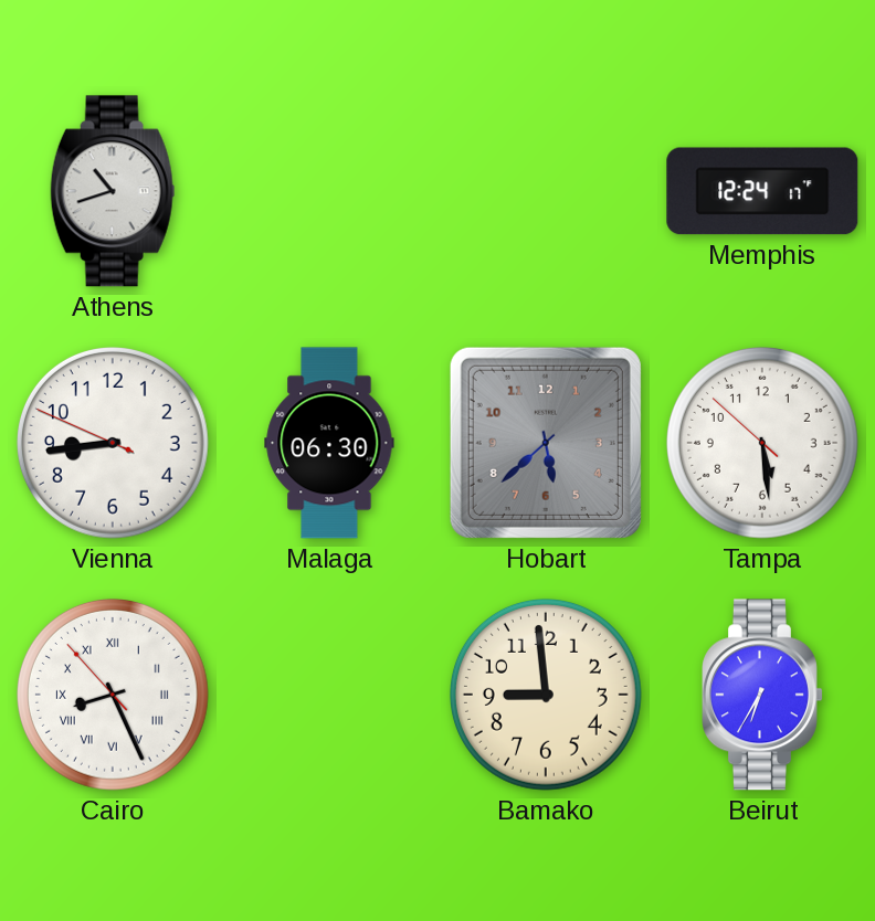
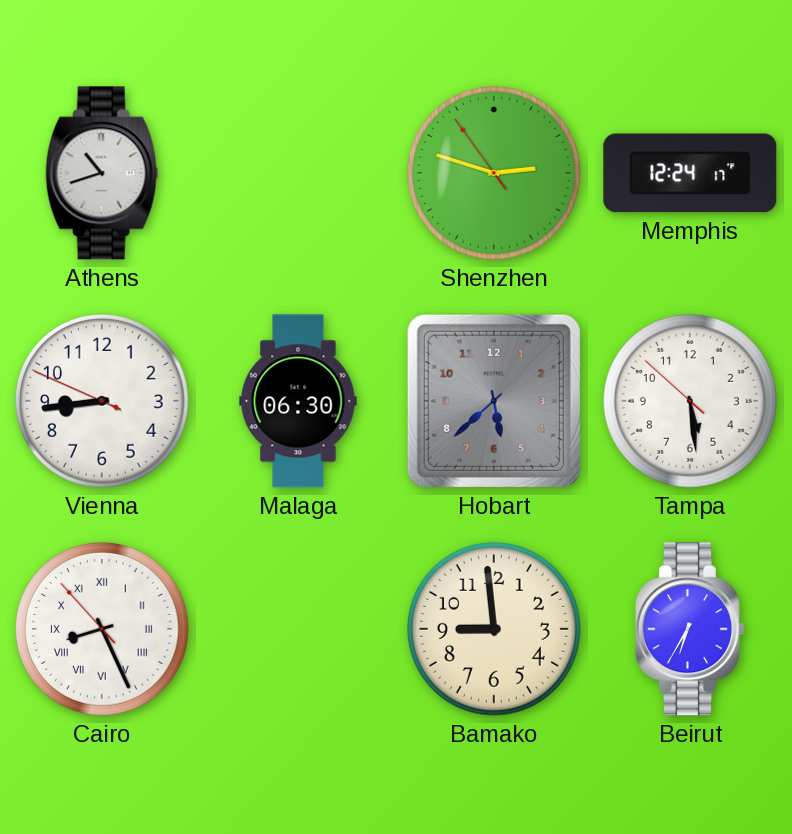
Shenzhen: none -> 2:47 (494, 173)
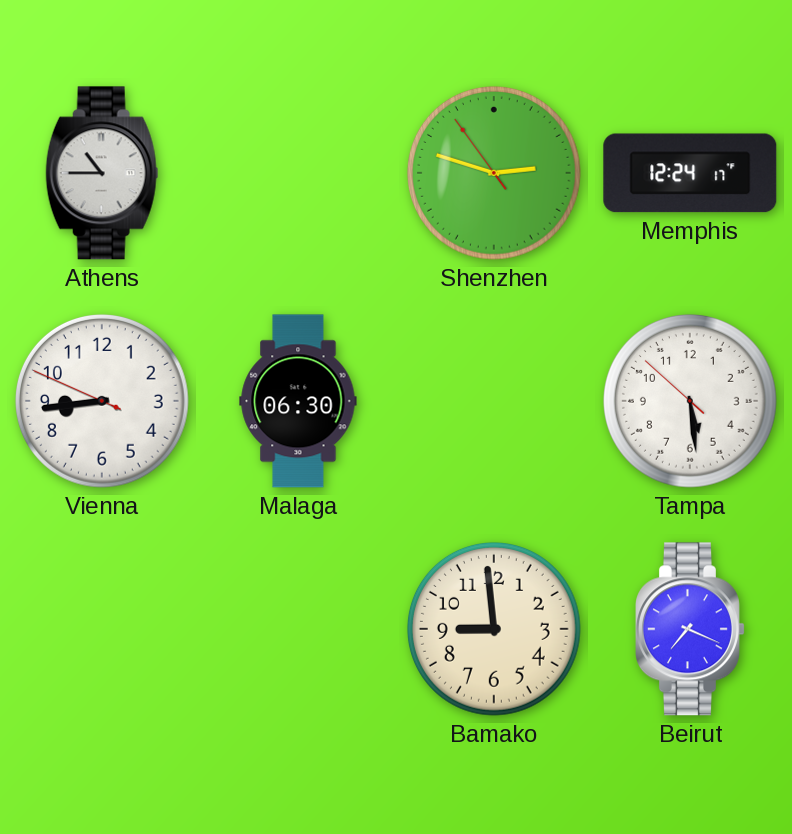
Athens: 10:42 -> 10:45 (102, 173)
Hobart: 5:38 -> none (494, 401)
Cairo: 8:25 -> none (102, 629)
Beirut: 6:35 -> 7:19 (691, 629)
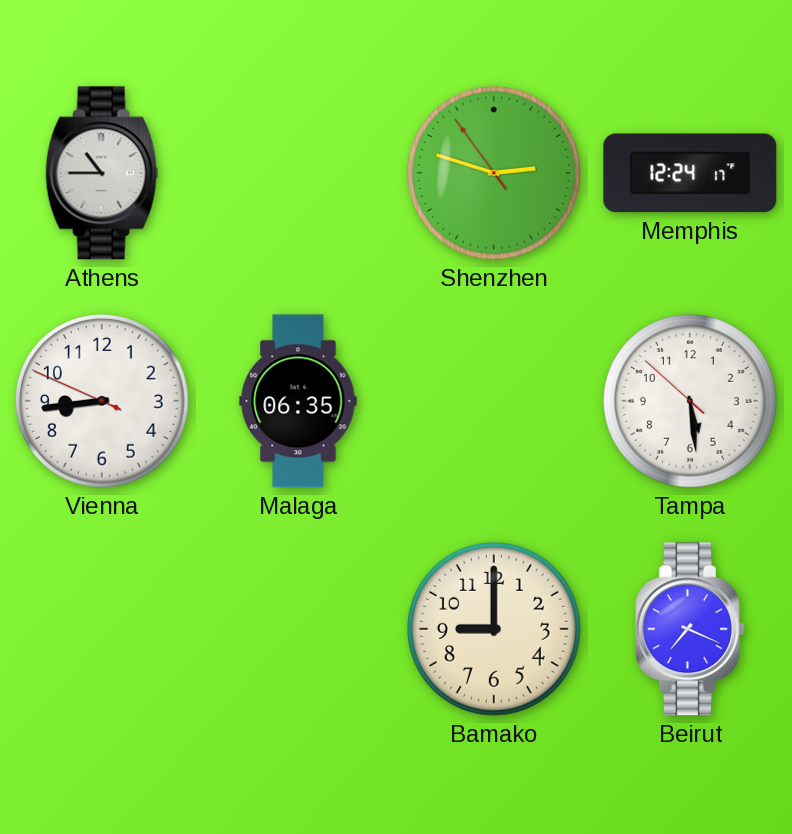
Malaga: 06:30 -> 06:35 (298, 401)
Bamako: 8:59 -> 9:00 (494, 629)
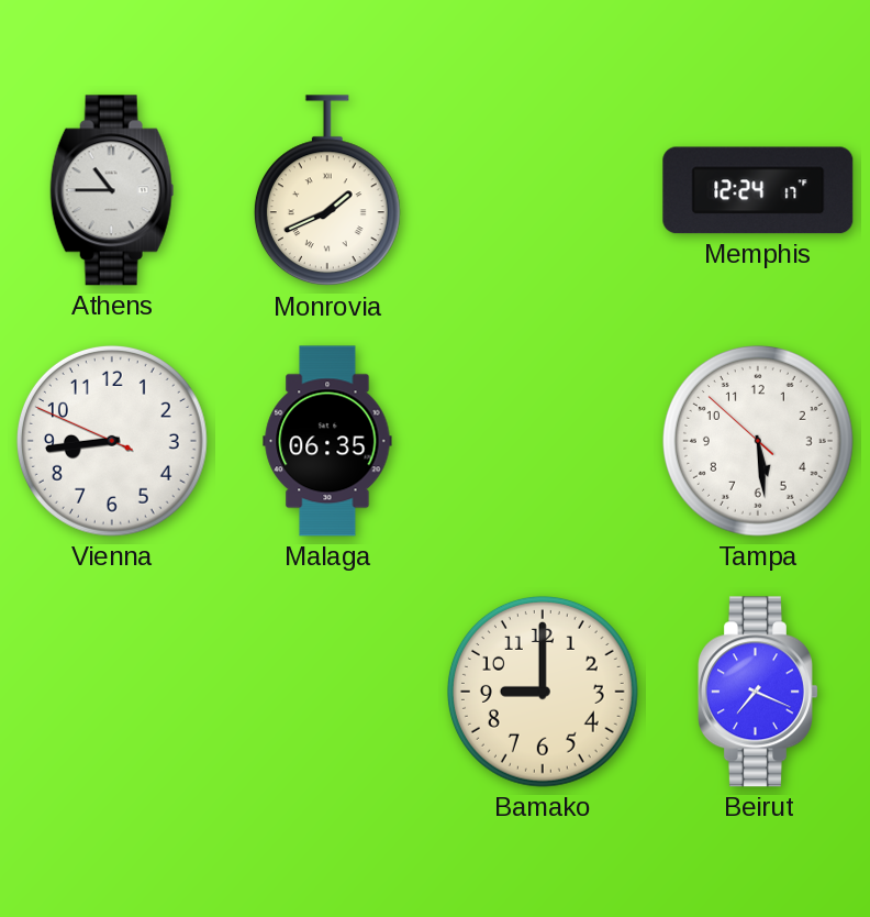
Monrovia: none -> 1:41 (327, 191)
Shenzhen: 2:47 -> none (494, 173)
